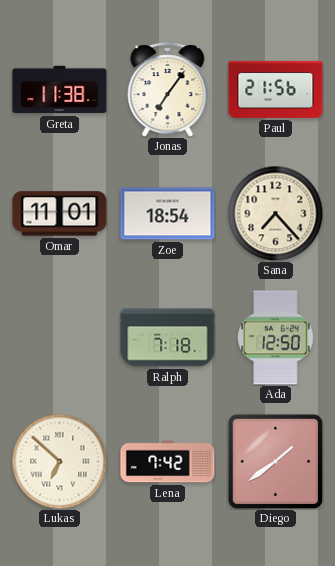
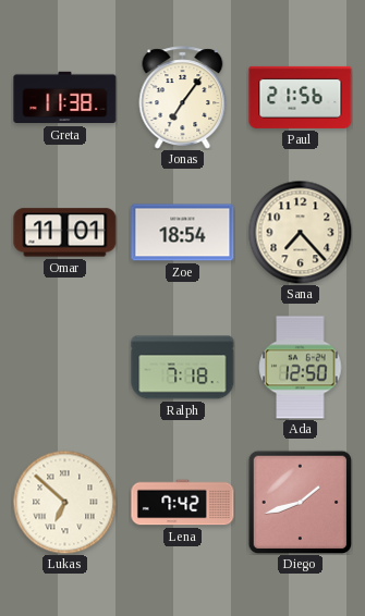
Diego: 1:39 -> 1:42 (300, 502)
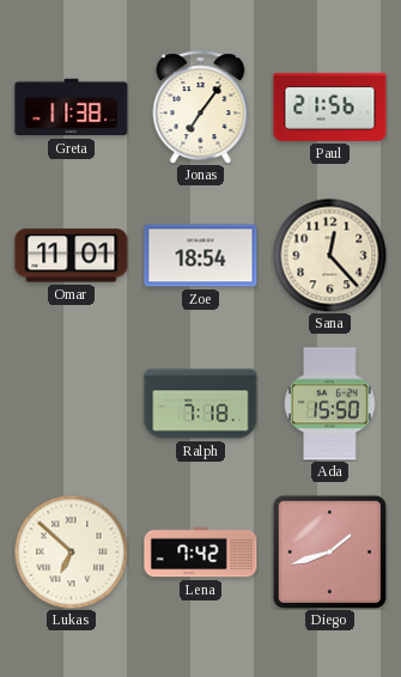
Sana: 7:23 -> 12:23 (329, 255)
Ada: 12:50 -> 15:50 (330, 404)
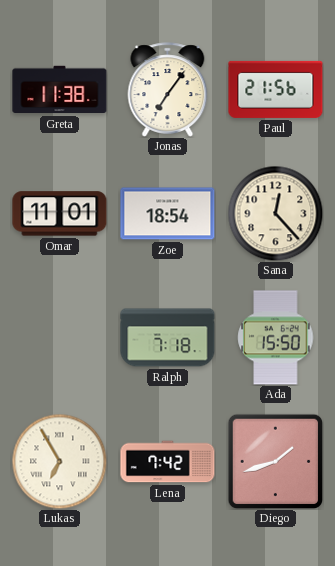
Lukas: 6:52 -> 6:55 (59, 461)
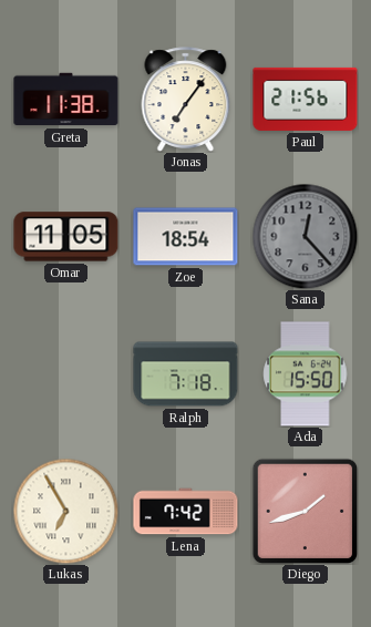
Omar: 11:01 -> 11:05 (66, 237)
Sana dial: cream -> grey (305, 236)
